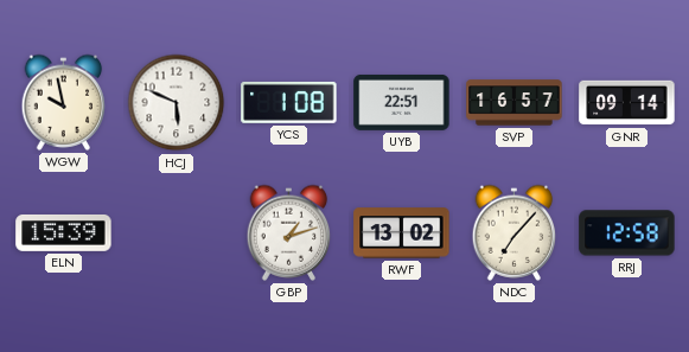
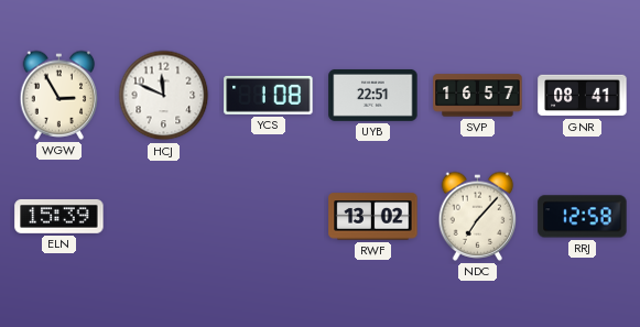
WGW: 9:58 -> 2:55 (59, 95)
HCJ: 5:49 -> 11:49 (164, 96)
GNR: 09:14 -> 08:41 (583, 96)
GBP: 1:12 -> none (289, 232)
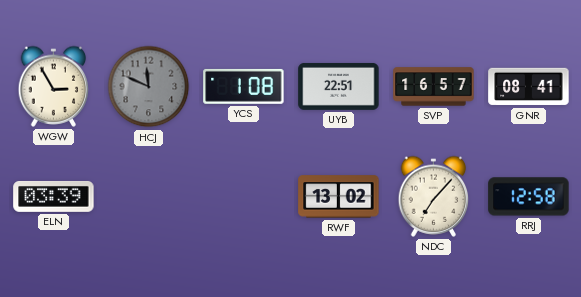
HCJ dial: white -> grey (149, 87)
ELN: 15:39 -> 03:39 (54, 197)
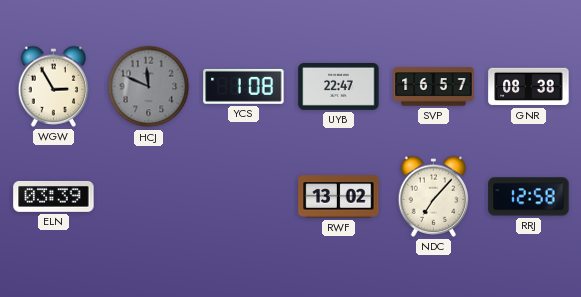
UYB: 22:51 -> 22:47 (339, 86)
GNR: 08:41 -> 08:38 (529, 87)
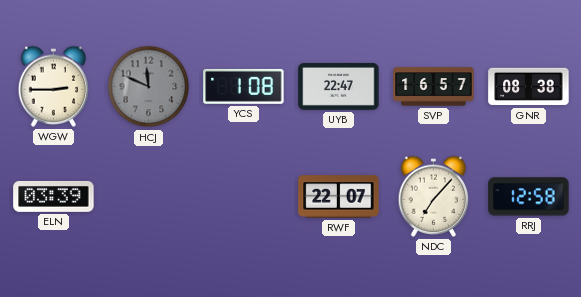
WGW: 2:55 -> 2:45 (54, 86)
RWF: 13:02 -> 22:07 (339, 197)
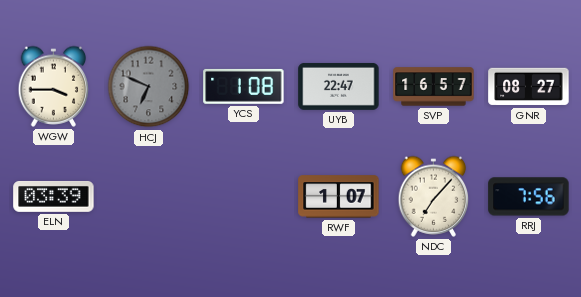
WGW: 2:45 -> 3:45 (54, 86)
HCJ: 11:49 -> 6:49 (149, 87)
GNR: 08:38 -> 08:27 (529, 87)
RWF: 22:07 -> 1:07 (339, 197)
RRJ: 12:58 -> 7:56 (529, 197)
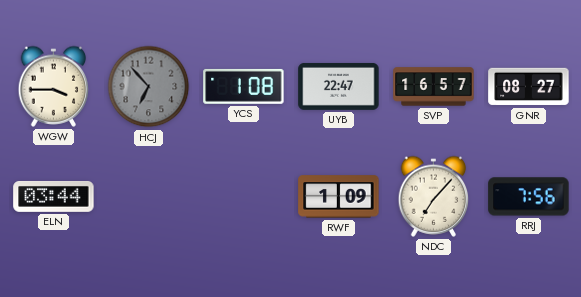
HCJ: 6:49 -> 6:53 (149, 87)
ELN: 03:39 -> 03:44 (54, 197)
RWF: 1:07 -> 1:09 (339, 197)
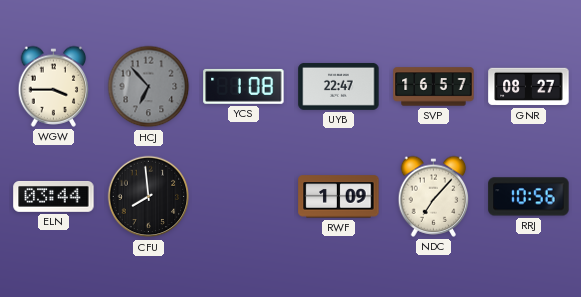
CFU: none -> 7:59 (149, 197)
RRJ: 7:56 -> 10:56 (529, 197)
